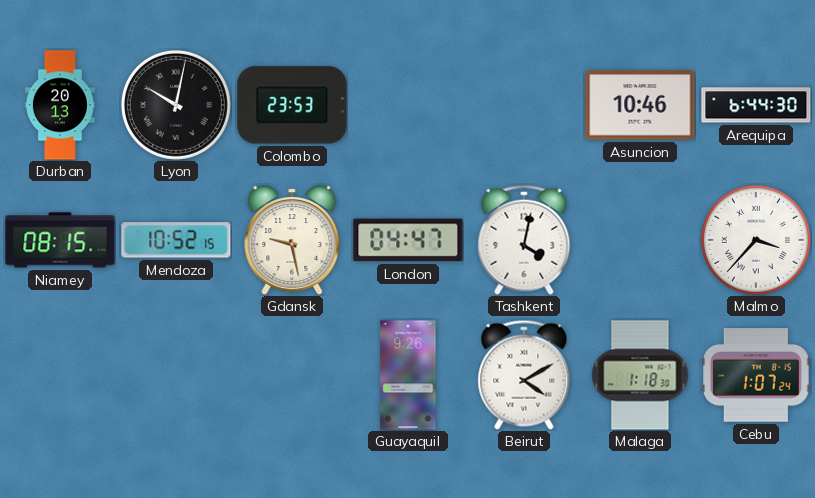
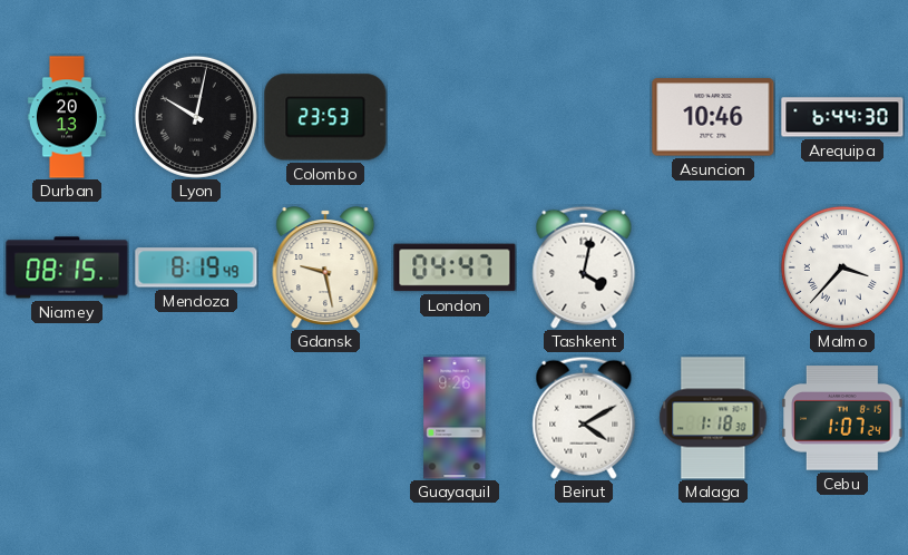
Mendoza: 10:52 -> 8:19 (196, 267)
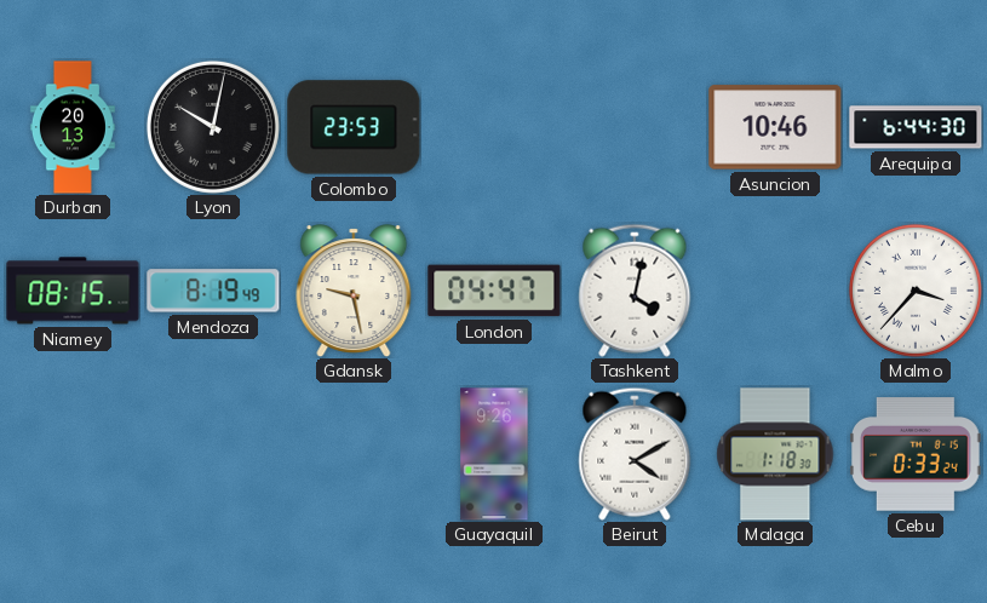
Cebu: 1:07 -> 0:33 (917, 454)
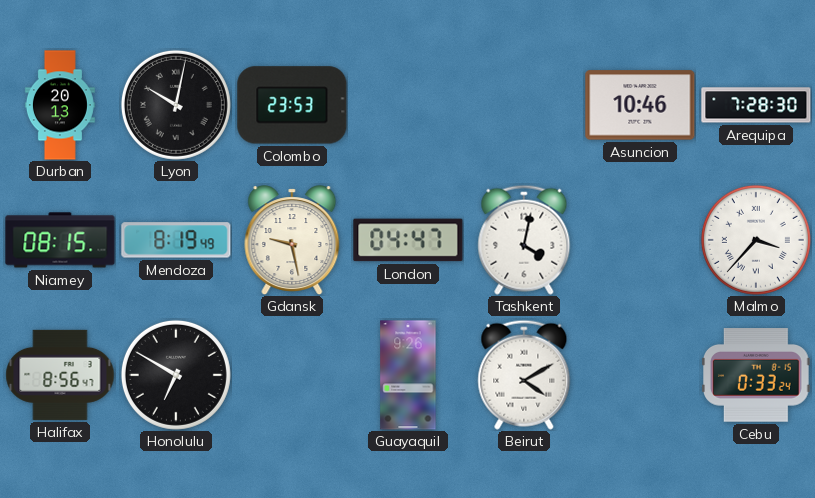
Arequipa: 6:44 -> 7:28 (756, 105)
Halifax: none -> 8:56 (60, 375)
Honolulu: none -> 6:50 (176, 375)
Malaga: 1:18 -> none (775, 454)
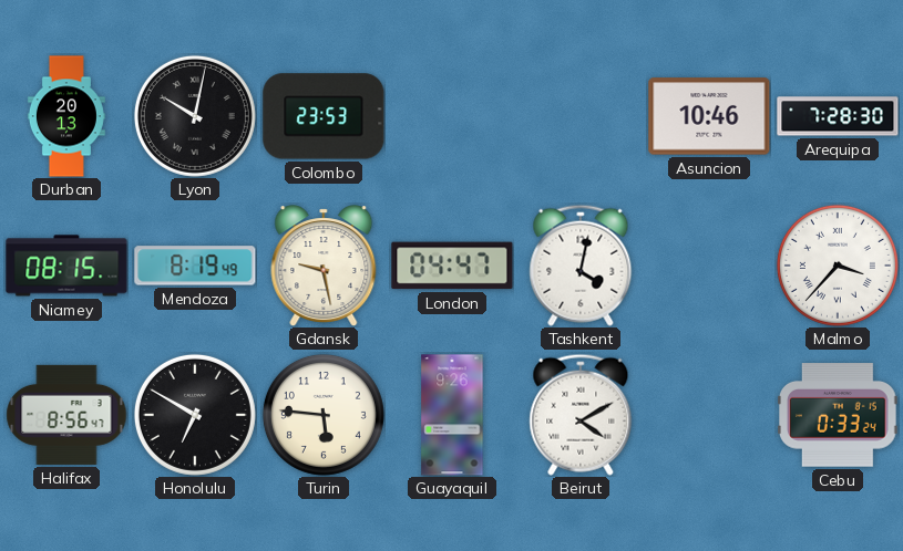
Turin: none -> 5:46 (324, 415)
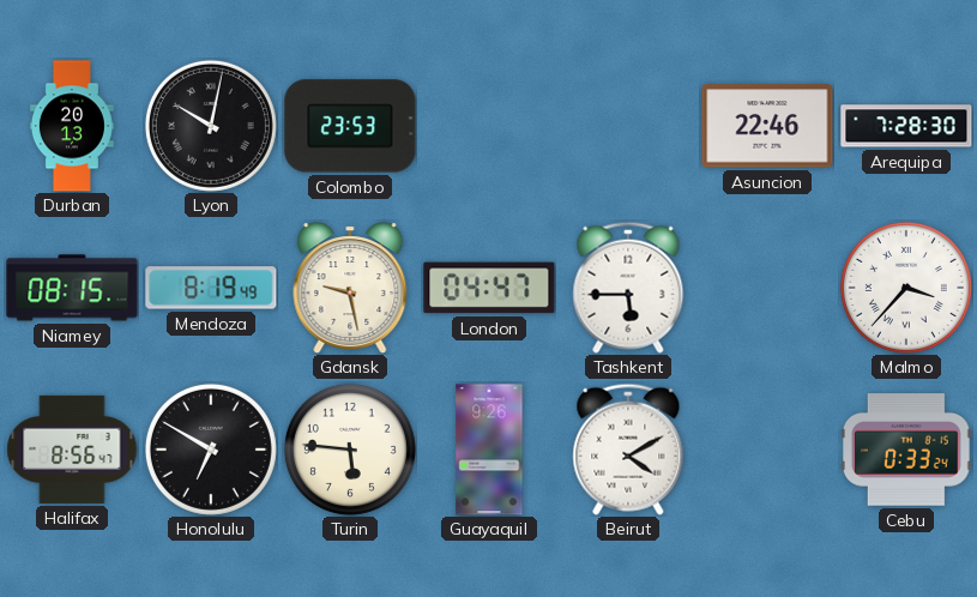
Asuncion: 10:46 -> 22:46 (767, 126)
Tashkent: 4:02 -> 5:45 (628, 288)
